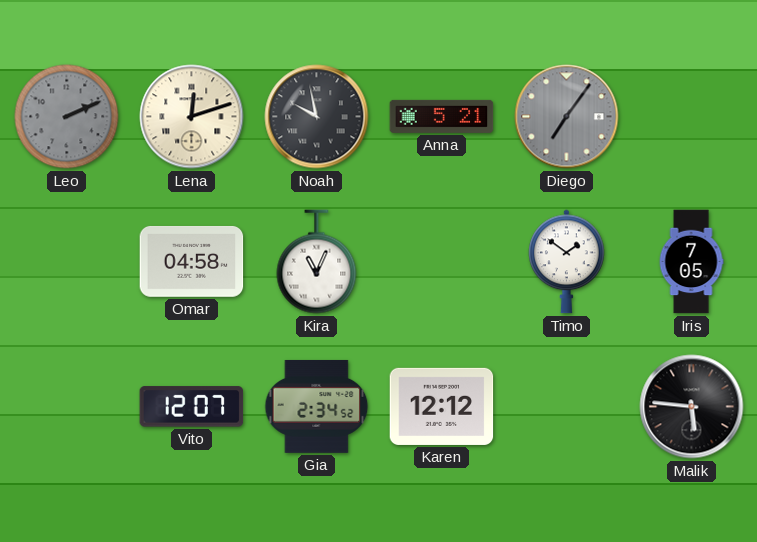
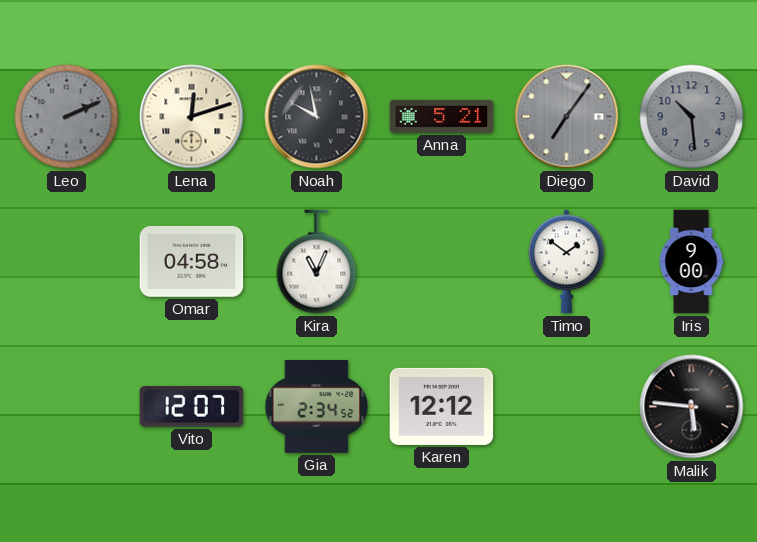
David: none -> 10:29 (692, 117)
Iris: 7:05 -> 9:00 (691, 262)
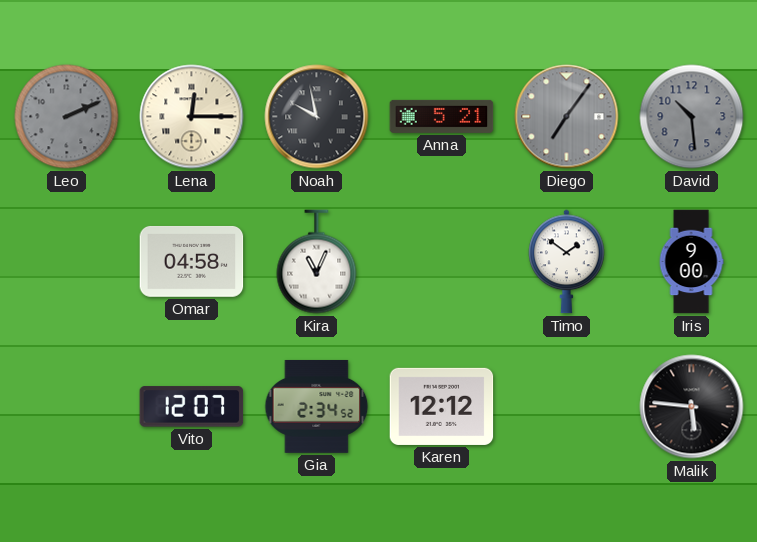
Lena: 12:12 -> 12:15 (192, 117)
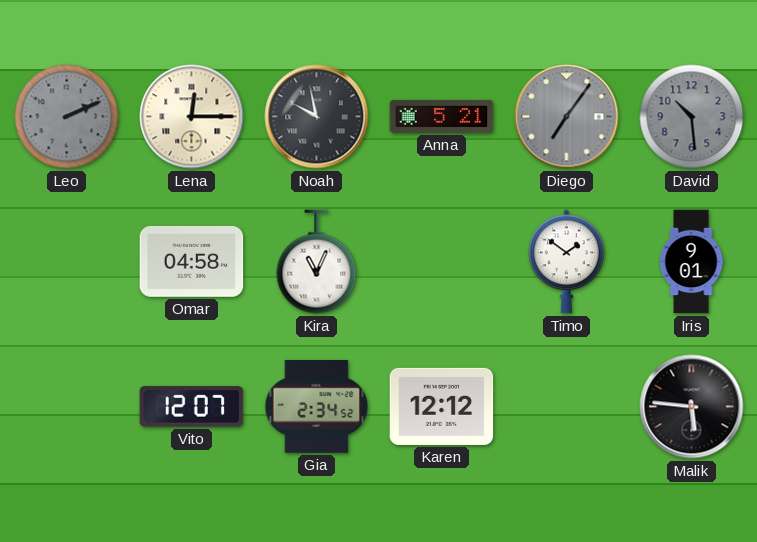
Iris: 9:00 -> 9:01 (691, 262)
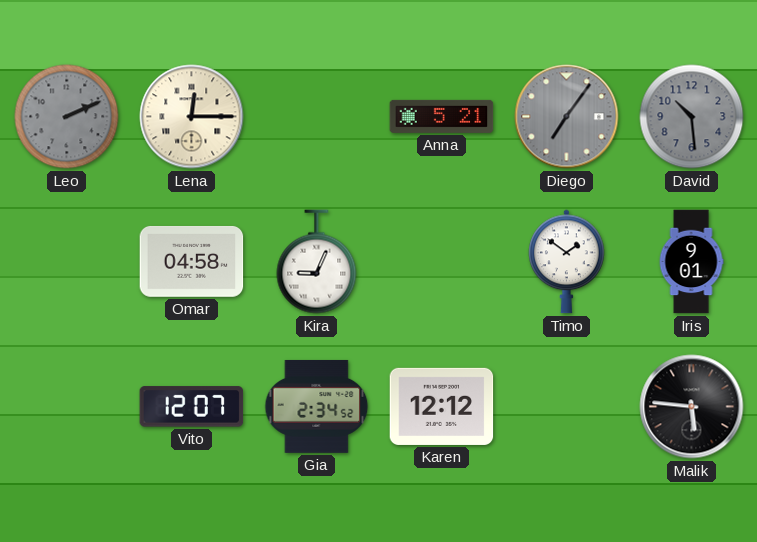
Noah: 9:58 -> none (317, 117)
Kira: 11:04 -> 9:04 (317, 262)
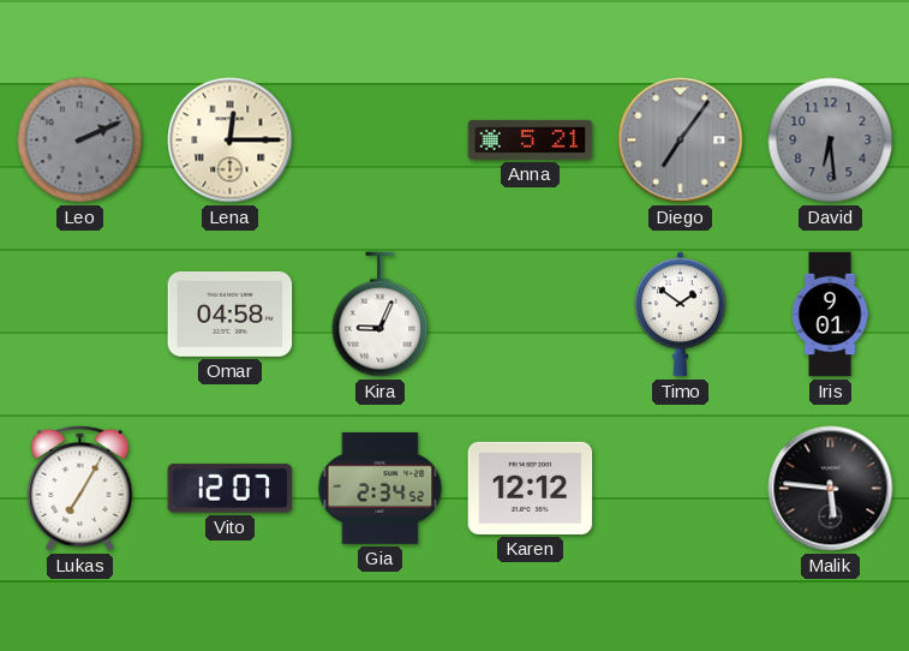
David: 10:29 -> 6:29 (831, 141)
Lukas: none -> 7:05 (80, 488)
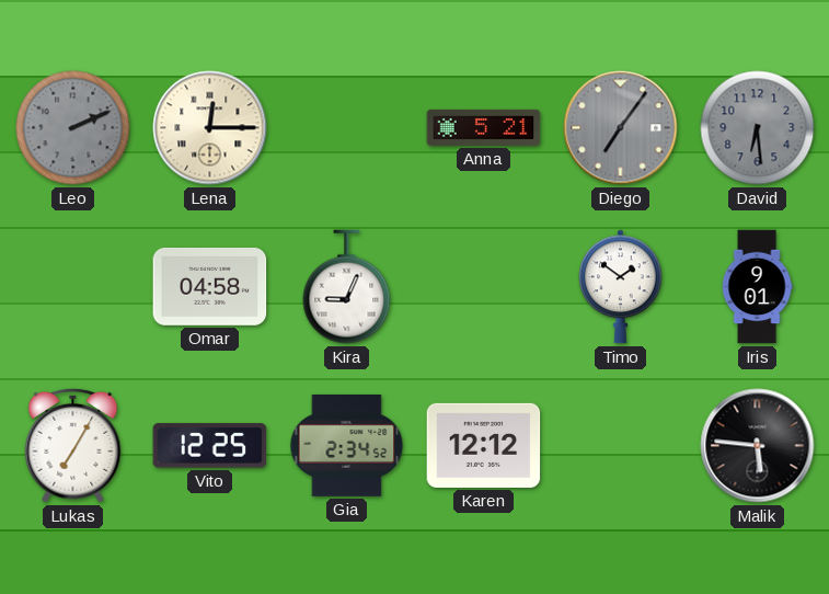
Vito: 12:07 -> 12:25 (210, 446)
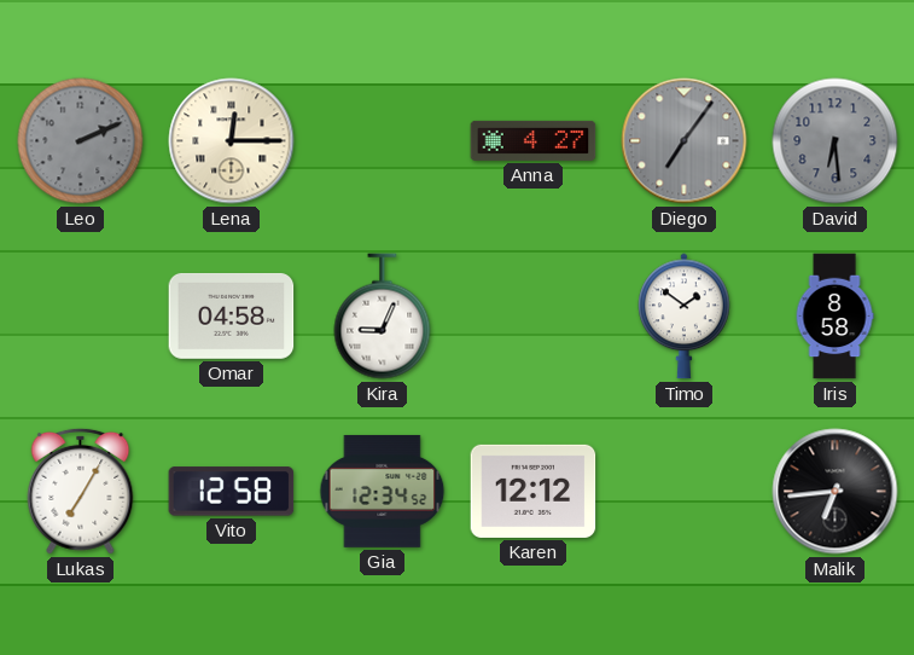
Anna: 5:21 -> 4:27 (534, 140)
Iris: 9:01 -> 8:58 (834, 317)
Vito: 12:25 -> 12:58 (232, 492)
Gia: 2:34 -> 12:34 (383, 491)
Malik: 5:46 -> 6:44 (836, 492)
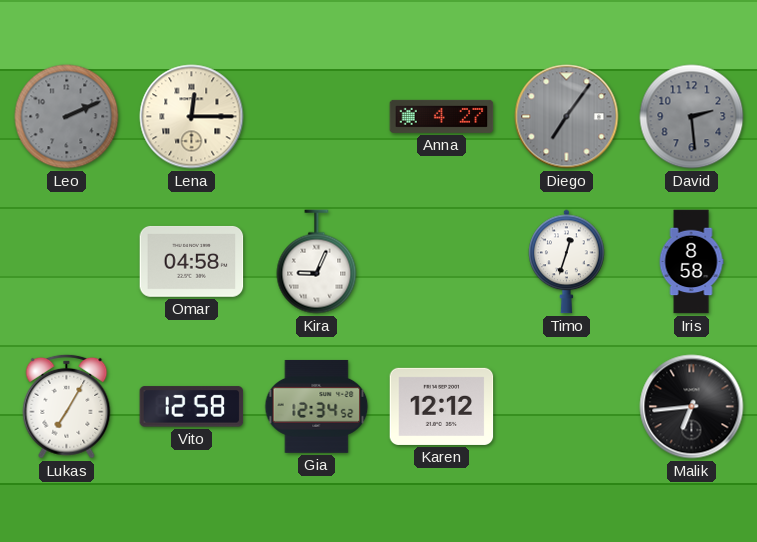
David: 6:29 -> 2:29 (692, 117)
Timo: 1:51 -> 12:33 (567, 262)
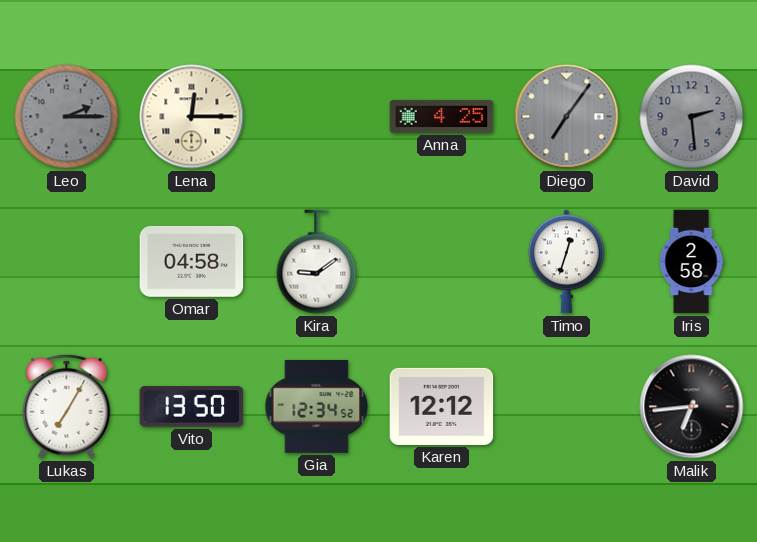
Leo: 2:11 -> 2:15 (67, 117)
Anna: 4:27 -> 4:25 (442, 116)
Kira: 9:04 -> 9:09 (317, 262)
Iris: 8:58 -> 2:58 (691, 262)
Vito: 12:58 -> 13:50 (192, 407)
